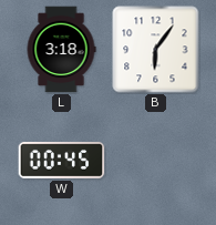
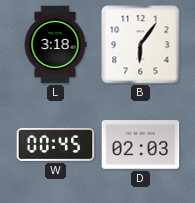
D: none -> 02:03 (141, 145)
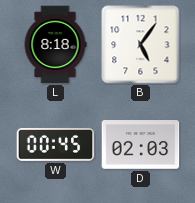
L: 3:18 -> 8:18 (55, 45)
B: 6:06 -> 5:06 (141, 45)
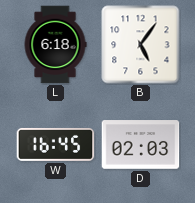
L: 8:18 -> 6:18 (55, 45)
W: 00:45 -> 16:45 (56, 144)
